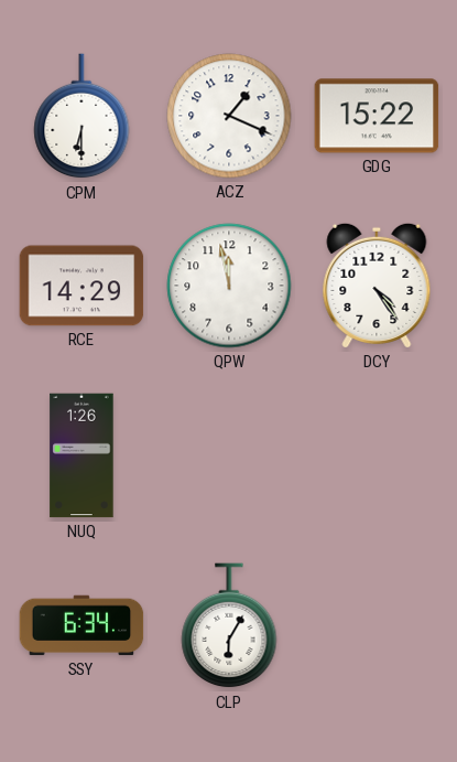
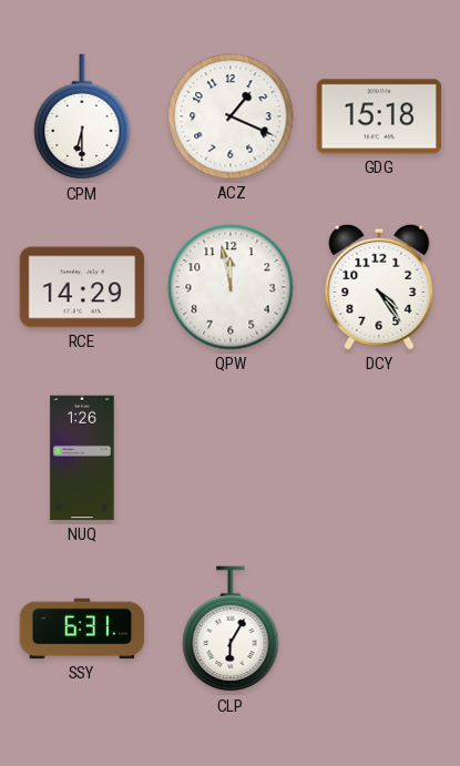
GDG: 15:22 -> 15:18 (379, 116)
SSY: 6:34 -> 6:31 (82, 629)
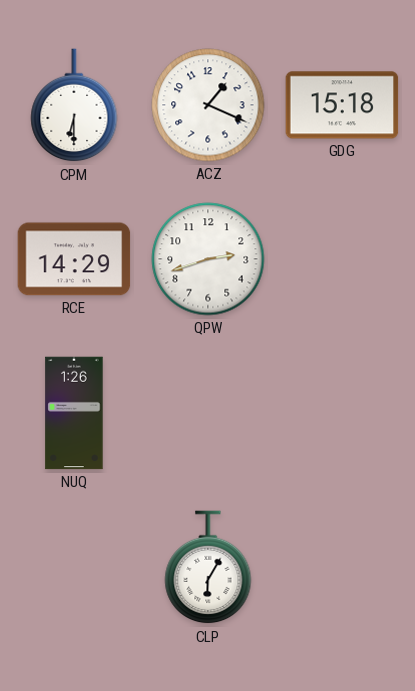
QPW: 11:58 -> 2:42 (208, 259)
DCY: 4:24 -> none (379, 287)
SSY: 6:31 -> none (82, 629)
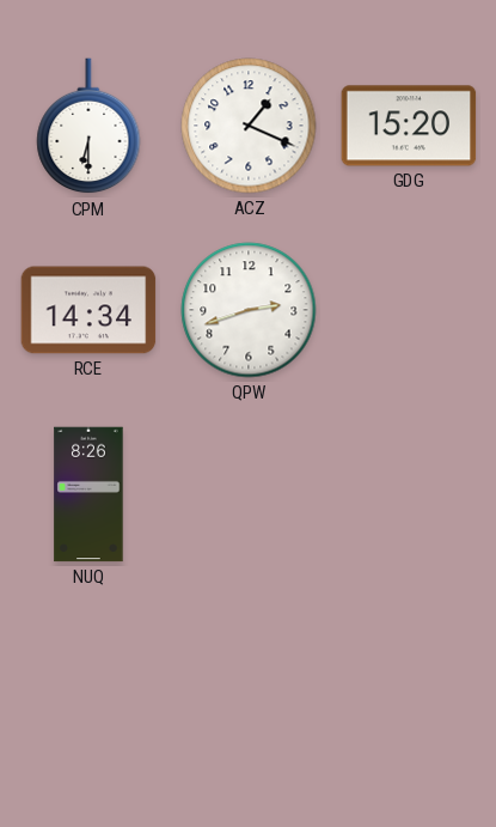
GDG: 15:18 -> 15:20 (409, 126)
RCE: 14:29 -> 14:34 (88, 310)
NUQ: 1:26 -> 8:26 (88, 494)
CLP: 6:05 -> none (208, 568)
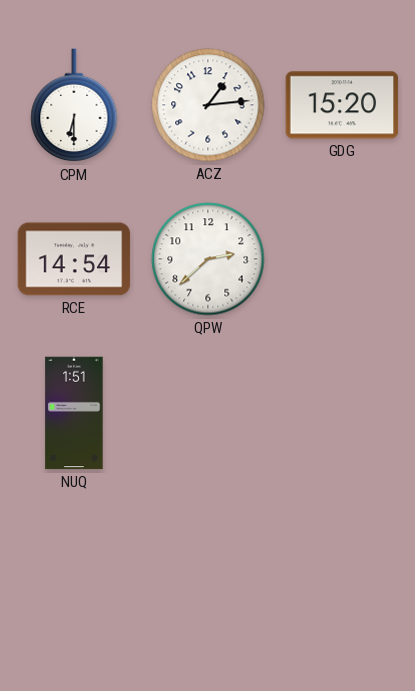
ACZ: 1:19 -> 1:14 (208, 105)
RCE: 14:34 -> 14:54 (74, 259)
QPW: 2:42 -> 2:38 (208, 259)
NUQ: 8:26 -> 1:51 (74, 413)
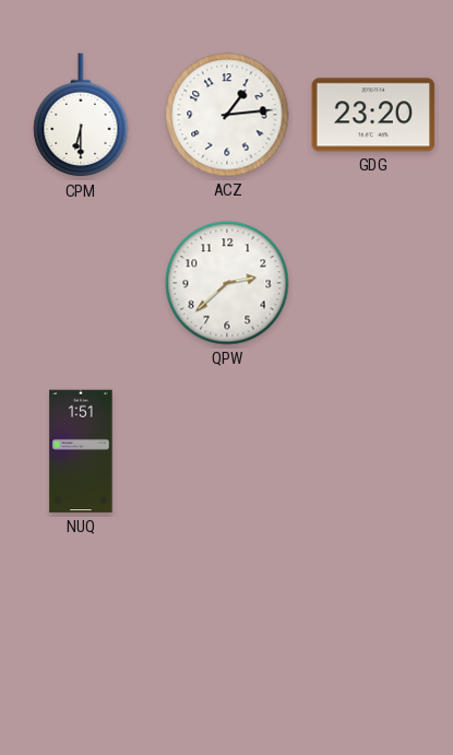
GDG: 15:20 -> 23:20 (373, 115)
RCE: 14:54 -> none (74, 259)
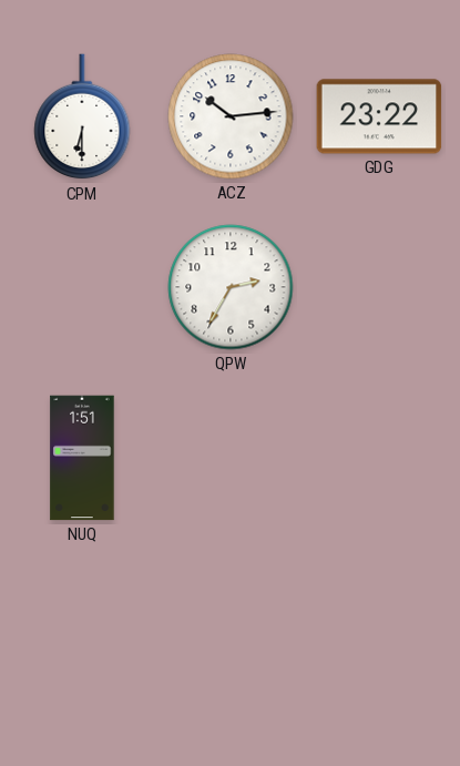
ACZ: 1:14 -> 10:14 (231, 116)
GDG: 23:20 -> 23:22 (379, 116)
QPW: 2:38 -> 2:35 (231, 287)
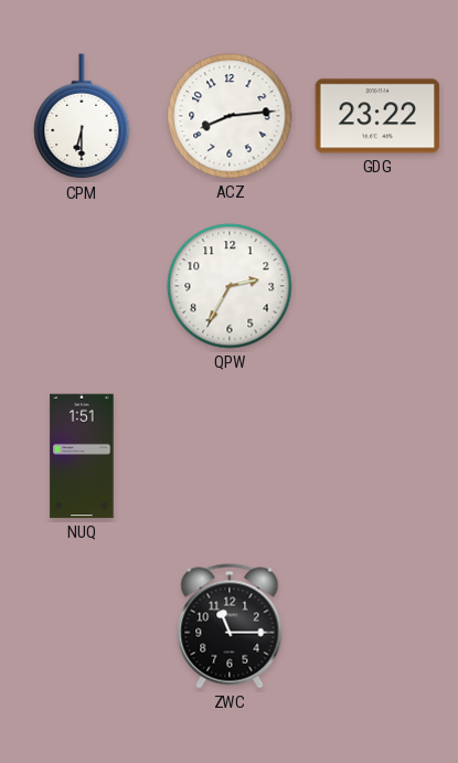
ACZ: 10:14 -> 8:14 (230, 116)
ZWC: none -> 11:15 (230, 626)
